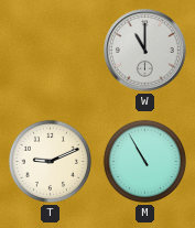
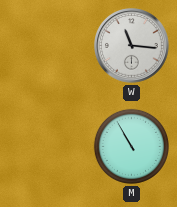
W: 11:00 -> 11:16 (132, 46)
T: 9:11 -> none (50, 161)
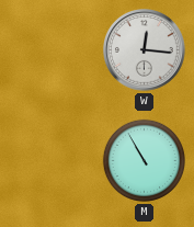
W: 11:16 -> 12:16 (145, 50)
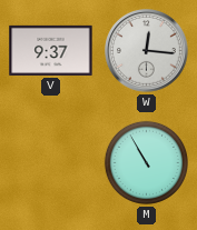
V: none -> 9:37 (51, 50)
